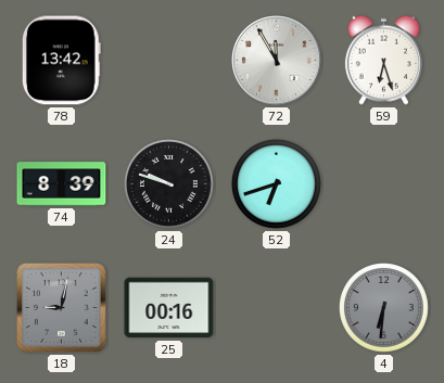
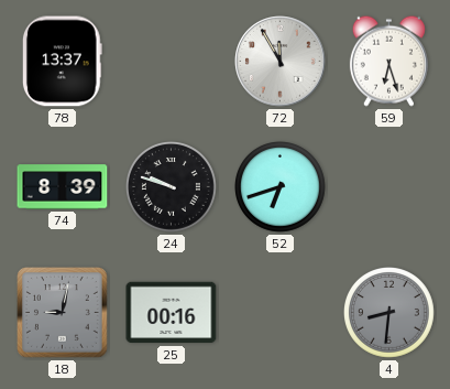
78: 13:42 -> 13:37 (62, 62)
4: 6:31 -> 8:31 (389, 313)
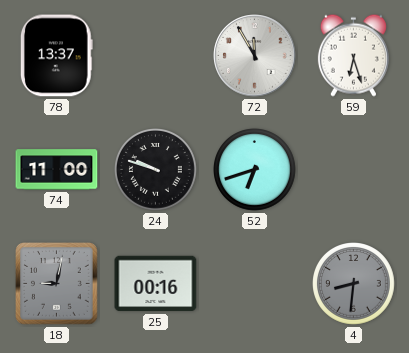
74: 8:39 -> 11:00 (57, 170)
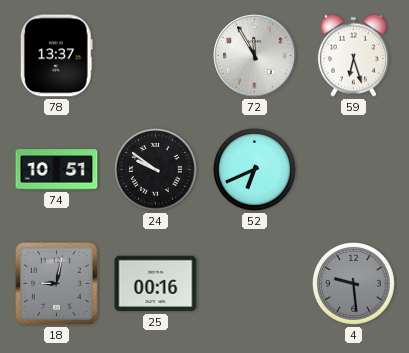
74: 11:00 -> 10:51 (57, 170)
24: 9:48 -> 9:51 (156, 170)
52: 6:42 -> 6:41 (255, 170)
4: 8:31 -> 9:29 (354, 284)
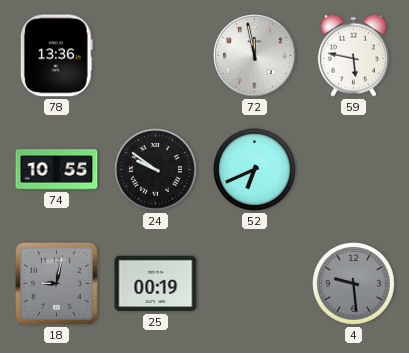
78: 13:37 -> 13:36 (56, 56)
72: 11:55 -> 11:58 (255, 56)
59: 6:27 -> 5:47 (353, 55)
74: 10:51 -> 10:55 (57, 170)
25: 00:16 -> 00:19 (156, 284)
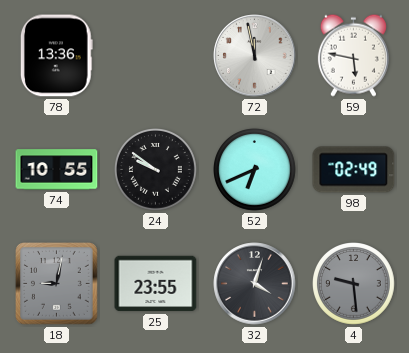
98: none -> 02:49 (354, 170)
25: 00:19 -> 23:55 (156, 284)
32: none -> 4:03 (255, 284)
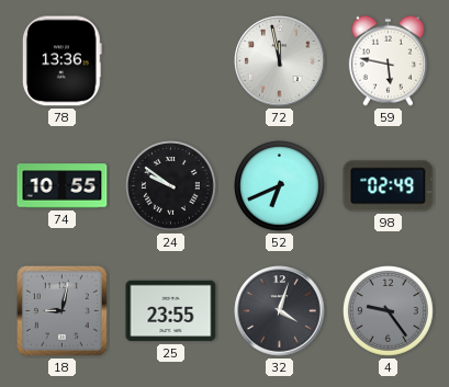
4: 9:29 -> 9:24 (389, 311)
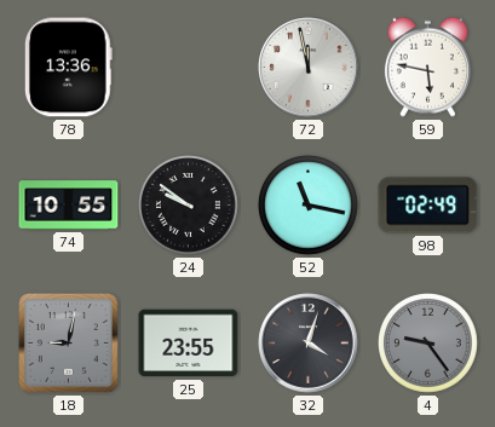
52: 6:41 -> 11:17 (309, 206)
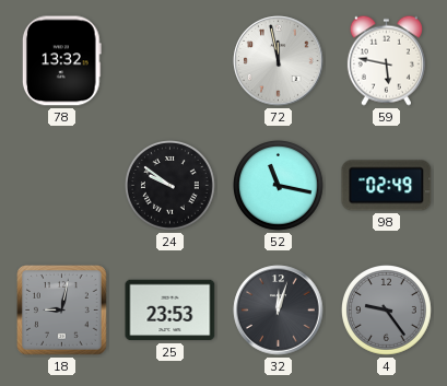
78: 13:36 -> 13:32 (61, 61)
74: 10:55 -> none (69, 206)
25: 23:55 -> 23:53 (170, 311)
32: 4:03 -> 12:03 (279, 311)
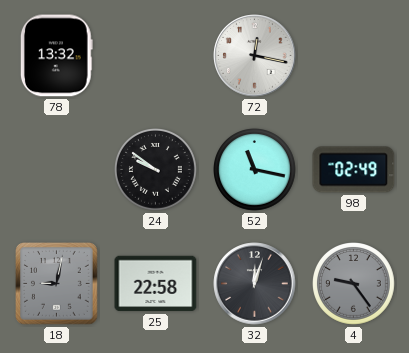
72: 11:58 -> 12:17 (255, 56)
59: 5:47 -> none (386, 60)
25: 23:53 -> 22:58 (156, 284)
